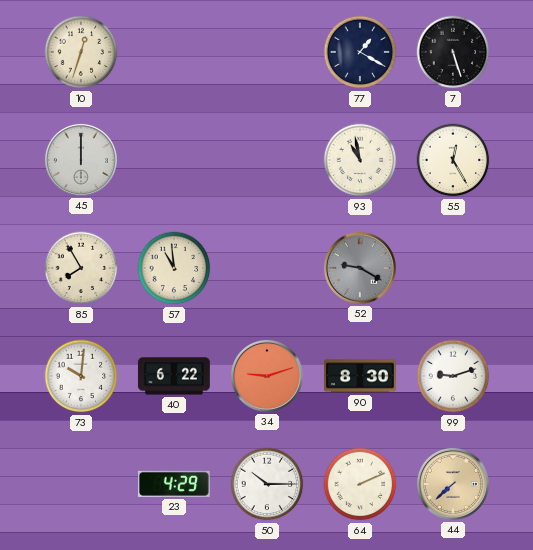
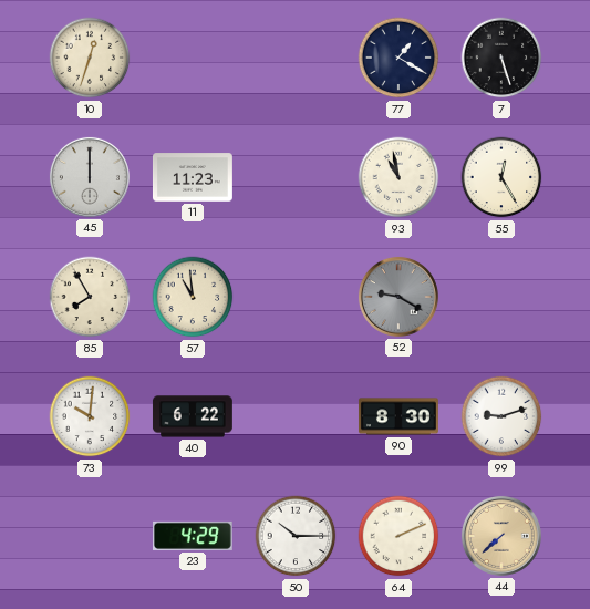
11: none -> 11:23 (193, 177)
34: 9:12 -> none (267, 376)
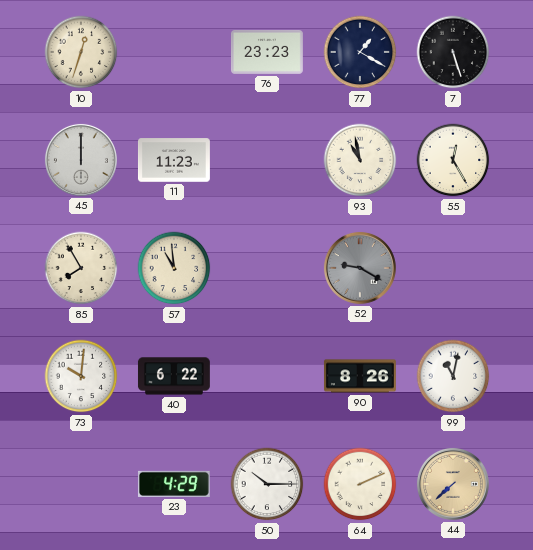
76: none -> 23:23 (267, 52)
90: 8:30 -> 8:26 (360, 376)
99: 9:12 -> 11:02 (453, 376)
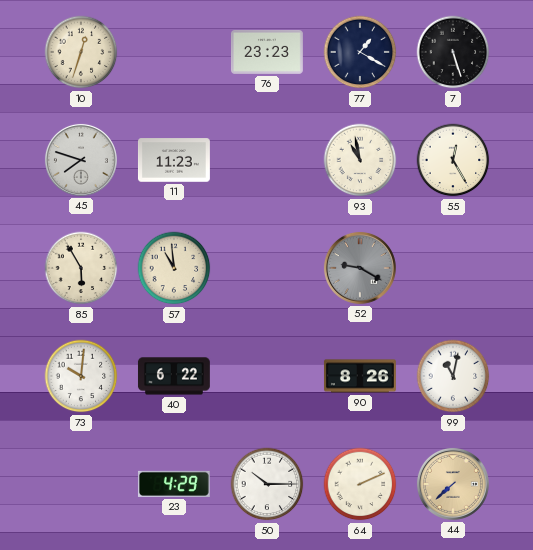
45: 12:00 -> 7:48 (81, 160)
85: 7:55 -> 5:55 (81, 268)
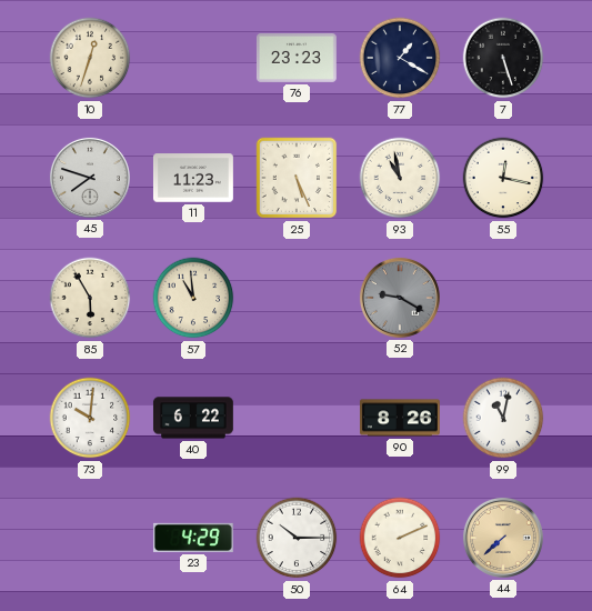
25: none -> 5:26 (297, 178)
55: 12:25 -> 12:17 (503, 178)
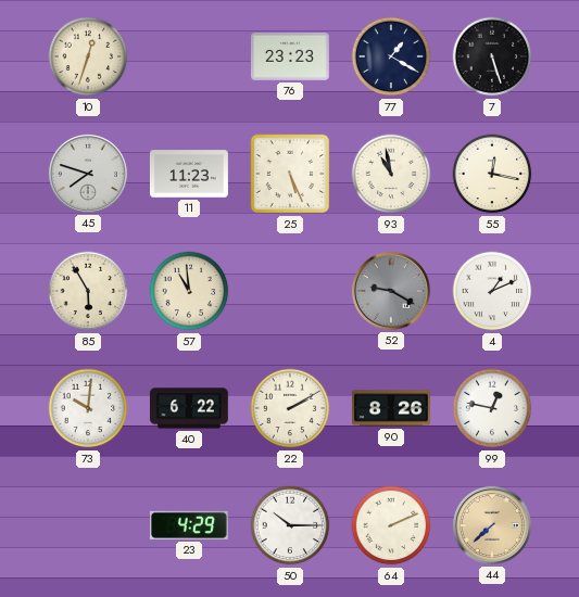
4: none -> 1:11 (492, 291)
22: none -> 2:10 (290, 408)
99: 11:02 -> 12:47 (492, 408)
